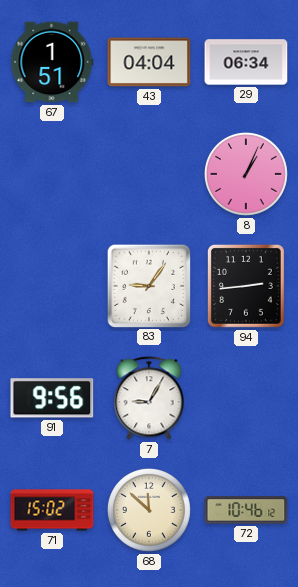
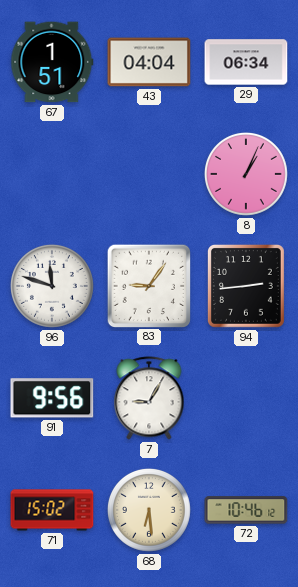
96: none -> 11:48 (52, 286)
68: 11:52 -> 6:29 (149, 510)
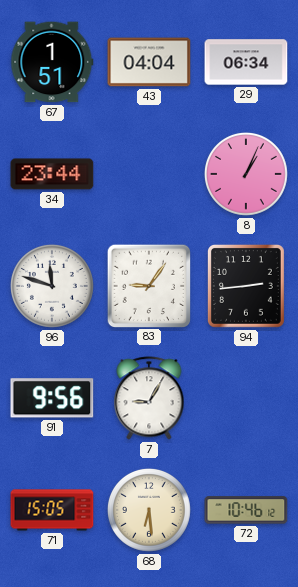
34: none -> 23:44 (52, 174)
71: 15:02 -> 15:05 (52, 510)
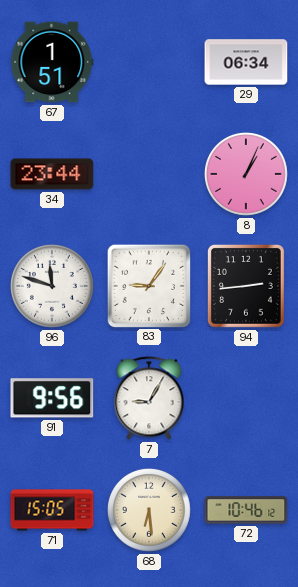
43: 04:04 -> none (149, 62)
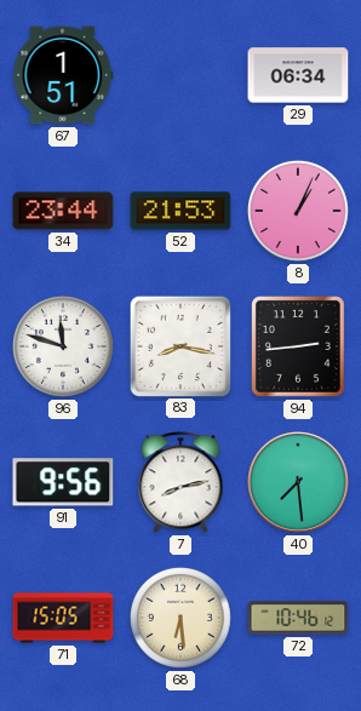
52: none -> 21:53 (180, 211)
83: 9:06 -> 8:17 (179, 345)
7: 9:05 -> 8:13 (180, 482)
40: none -> 7:29 (298, 482)
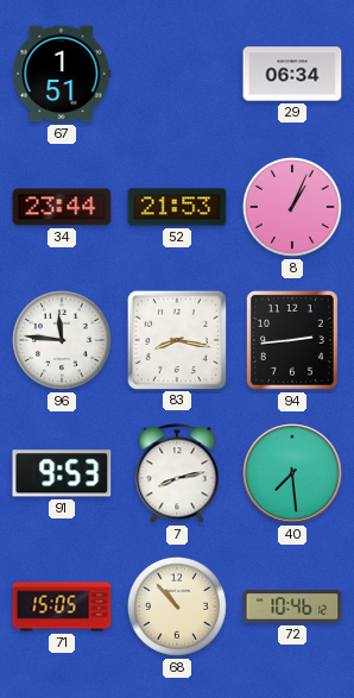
96: 11:48 -> 11:46 (62, 340)
91: 9:56 -> 9:53 (62, 473)
68: 6:29 -> 10:53 (177, 606)
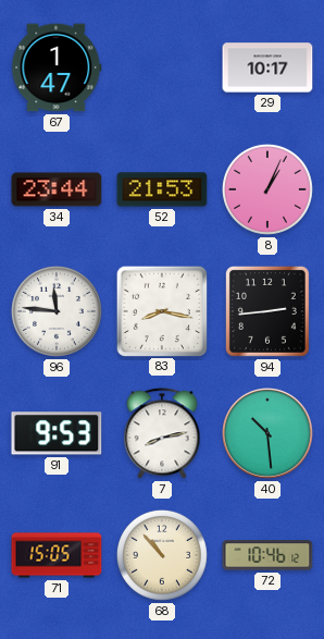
67: 1:51 -> 1:47 (57, 67)
29: 06:34 -> 10:17 (267, 67)
40: 7:29 -> 10:29 (267, 433)
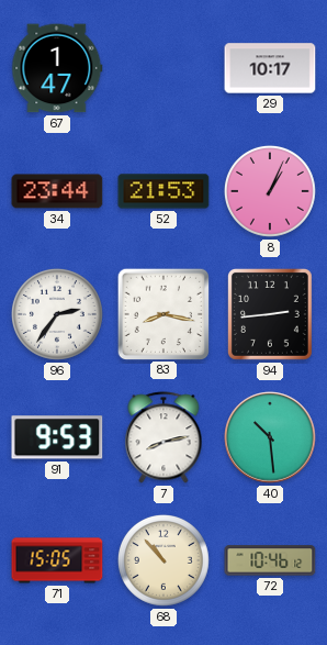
96: 11:46 -> 2:36 (57, 314)
